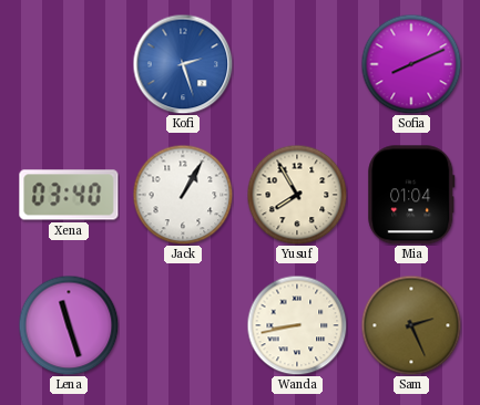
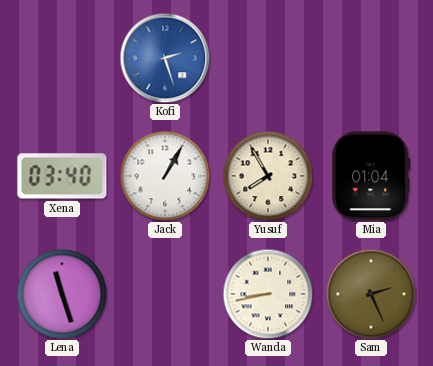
Sofia: 8:11 -> none (411, 64)
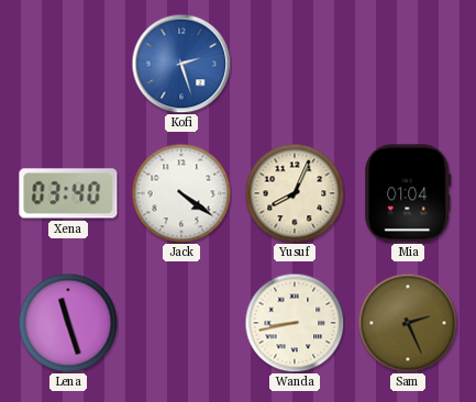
Jack: 1:05 -> 4:21 (181, 193)
Yusuf: 7:55 -> 8:04 (295, 193)
